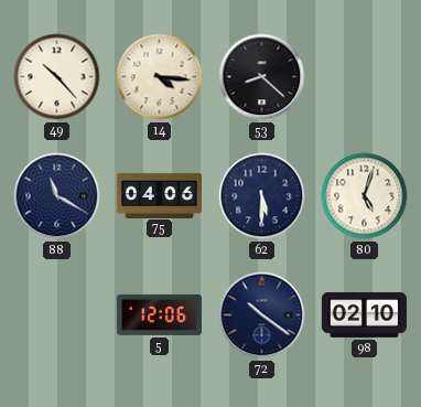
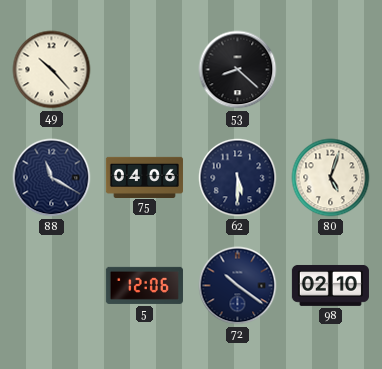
14: 4:16 -> none (160, 77)
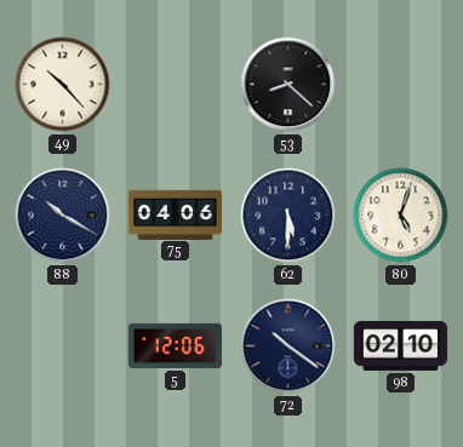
88: 11:20 -> 10:20 (63, 216)
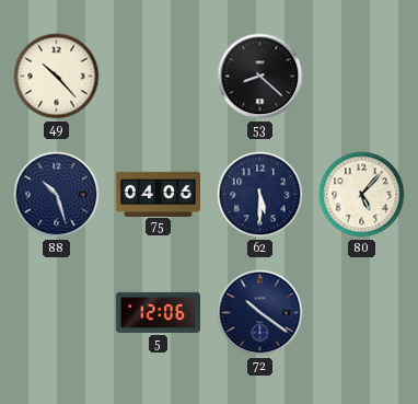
88: 10:20 -> 10:27 (57, 195)
80: 5:03 -> 5:07 (362, 195)
98: 02:10 -> none (400, 345)
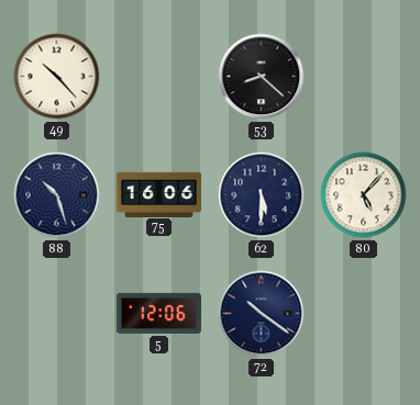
75: 04:06 -> 16:06 (158, 194)
